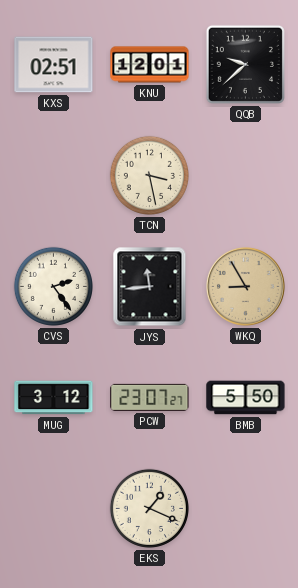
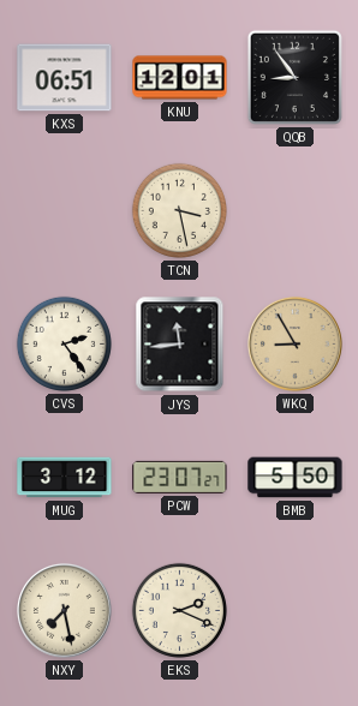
KXS: 02:51 -> 06:51 (65, 78)
QQB: 9:38 -> 8:54 (294, 77)
NXY: none -> 7:28 (64, 610)
EKS: 1:19 -> 2:19 (179, 610)
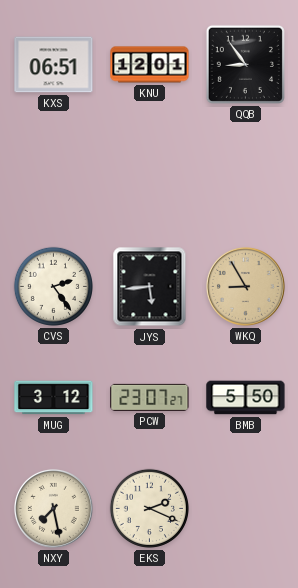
TCN: 3:28 -> none (179, 210)
JYS: 11:44 -> 5:44 (150, 287)
